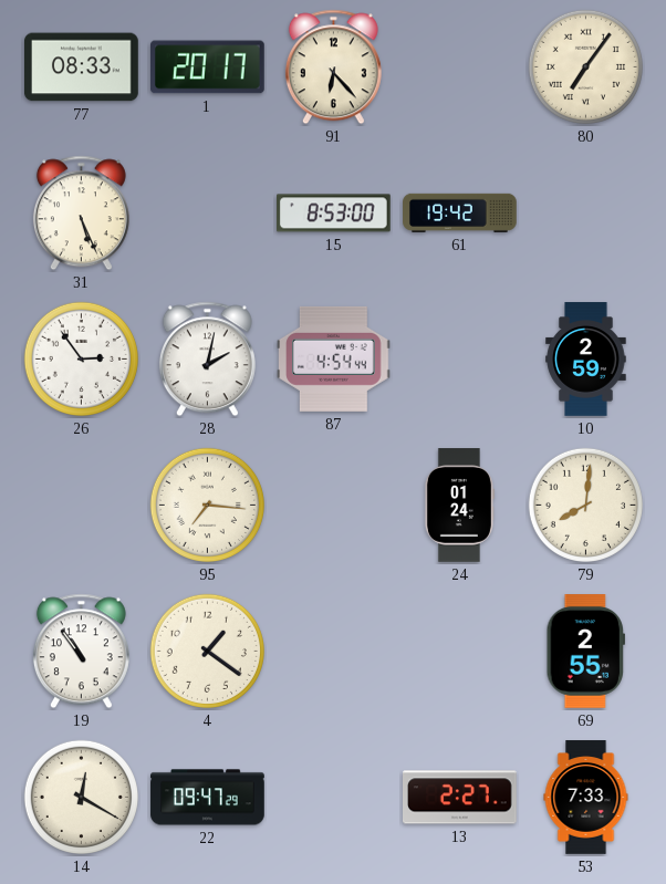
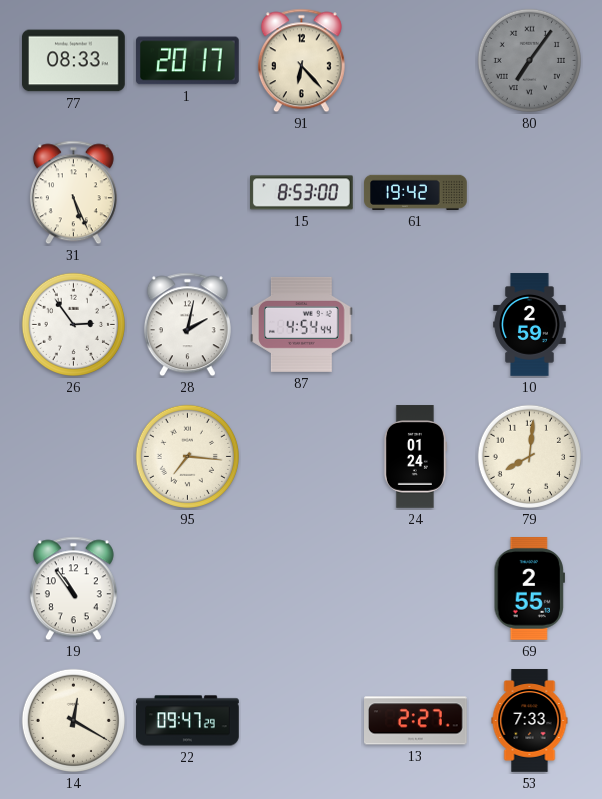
80 dial: cream -> grey (529, 60)
4: 1:21 -> none (207, 651)
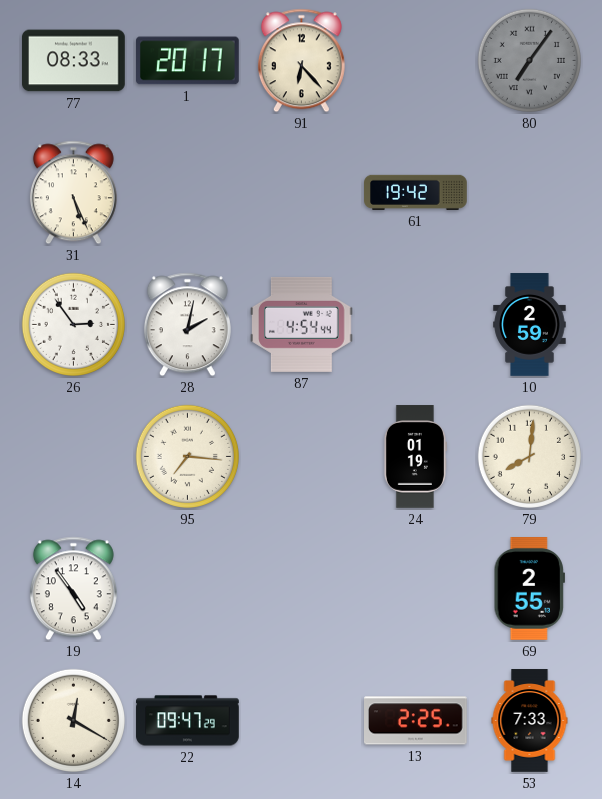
15: 8:53 -> none (302, 193)
24: 01:24 -> 01:19 (415, 457)
19: 10:54 -> 4:54 (73, 589)
13: 2:27 -> 2:25 (416, 721)
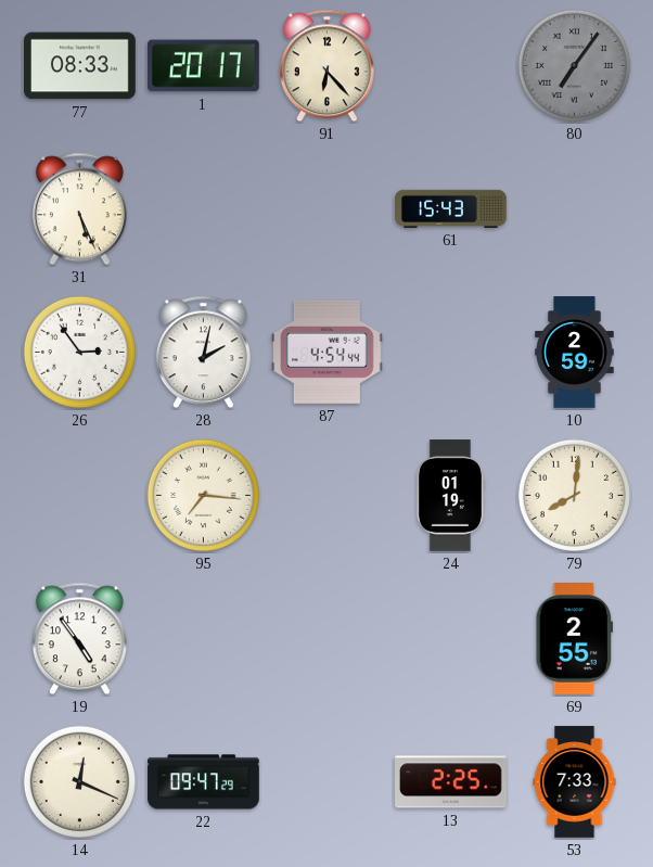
61: 19:42 -> 15:43 (451, 208)
14: 12:20 -> 12:19 (79, 781)
